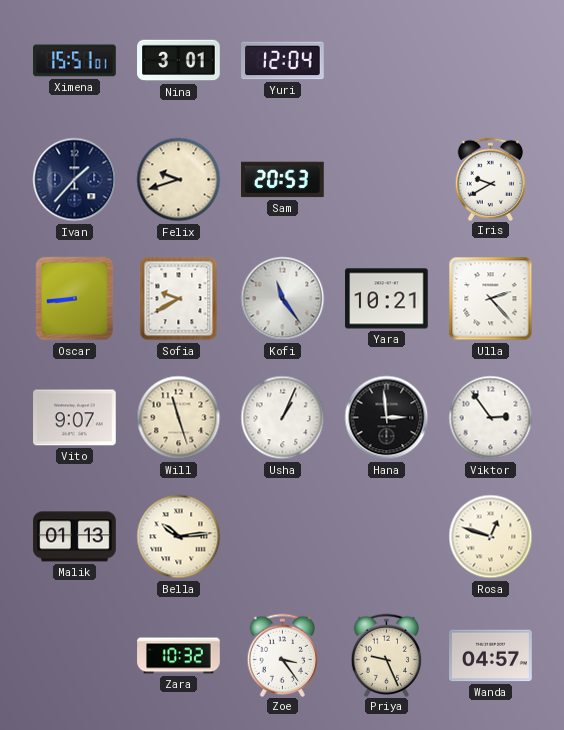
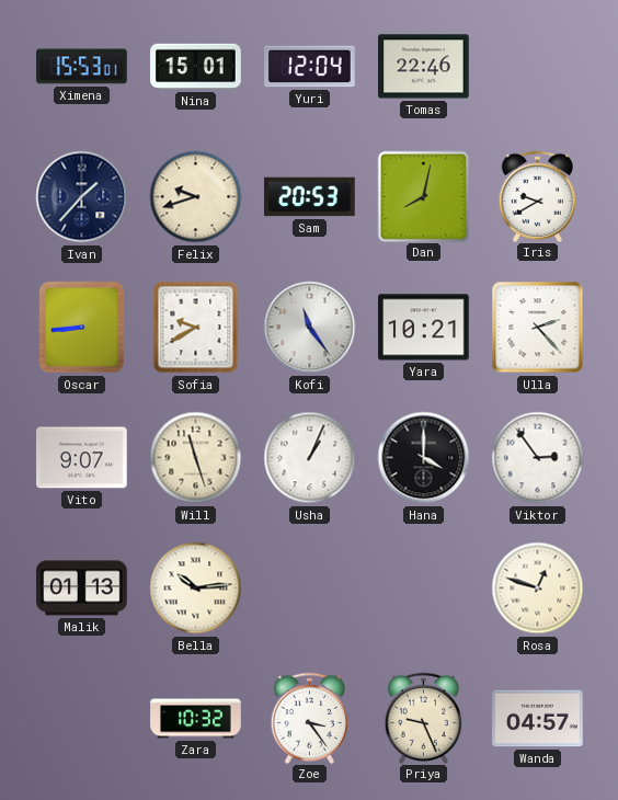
Ximena: 15:51 -> 15:53 (82, 67)
Nina: 3:01 -> 15:01 (196, 67)
Tomas: none -> 22:46 (424, 67)
Dan: none -> 8:02 (423, 196)
Hana: 2:59 -> 4:00 (424, 458)
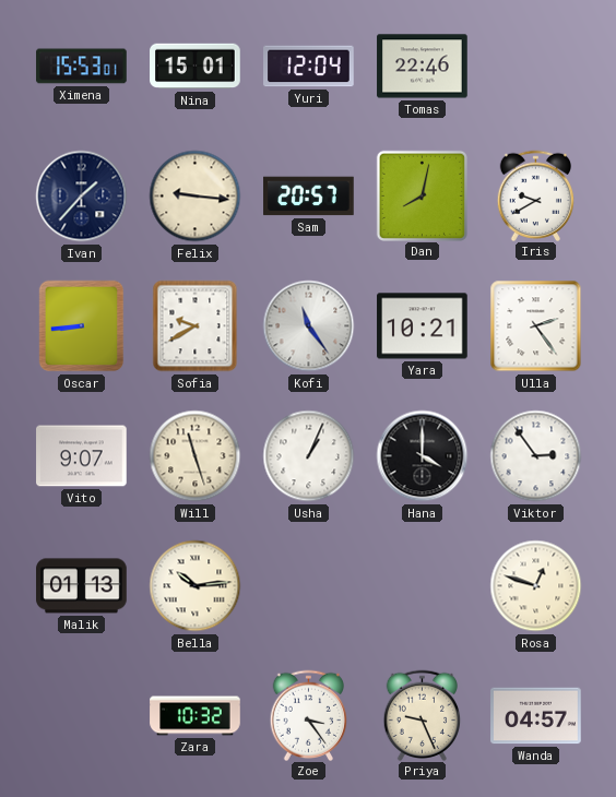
Felix: 9:42 -> 9:16 (196, 197)
Sam: 20:53 -> 20:57 (309, 197)
Ulla: 2:23 -> 2:24 (536, 326)
